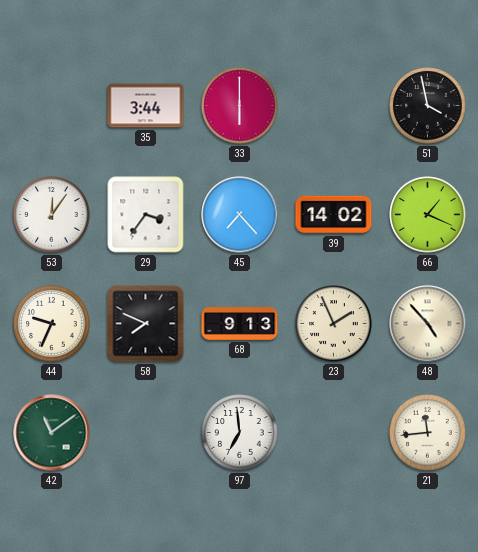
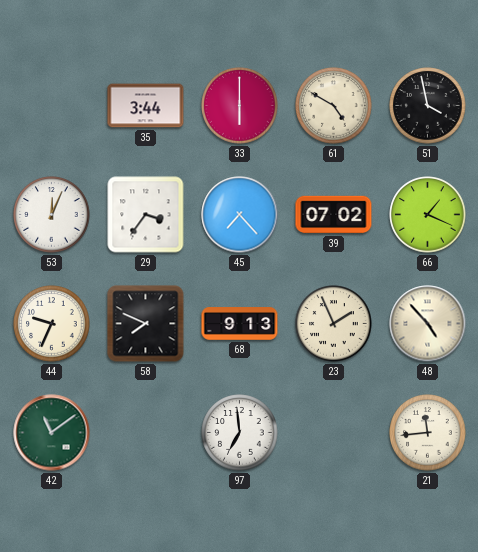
61: none -> 4:50 (334, 106)
53: 12:06 -> 12:04 (52, 215)
39: 14:02 -> 07:02 (334, 215)
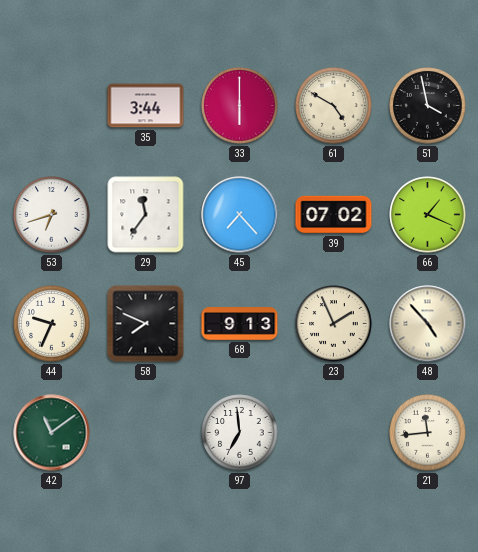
53: 12:04 -> 6:42 (52, 215)
29: 3:36 -> 11:36 (146, 215)
